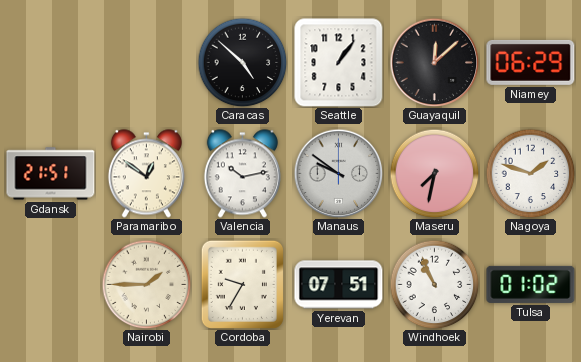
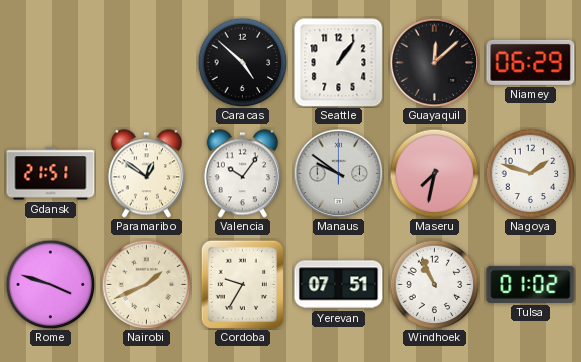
Valencia: 10:13 -> 10:06 (242, 174)
Rome: none -> 3:48 (50, 284)
Nairobi: 1:45 -> 1:41 (146, 284)
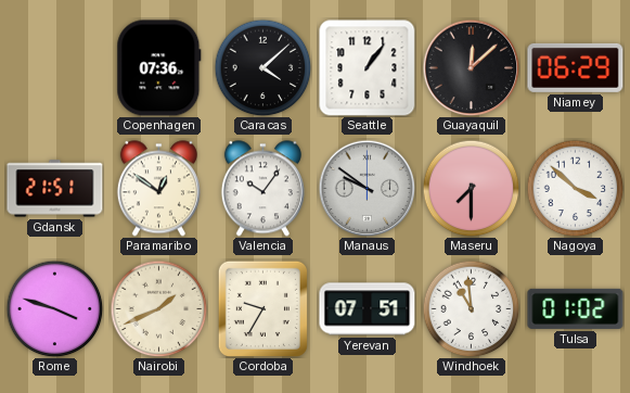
Copenhagen: none -> 07:36 (159, 68)
Caracas: 4:52 -> 4:08 (262, 67)
Maseru: 7:32 -> 7:30 (471, 188)
Nagoya: 1:48 -> 3:52 (575, 188)
Windhoek: 10:56 -> 10:59 (471, 308)
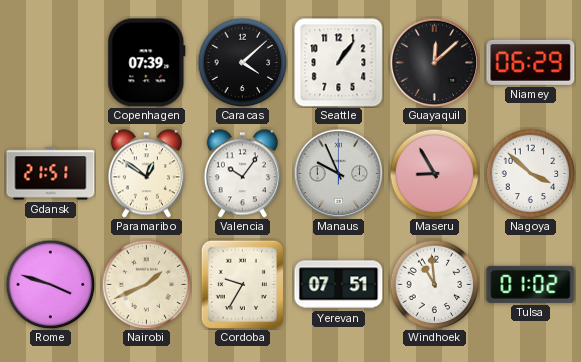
Copenhagen: 07:36 -> 07:39 (147, 63)
Manaus: 9:51 -> 9:56 (338, 173)
Maseru: 7:30 -> 8:55 (434, 173)
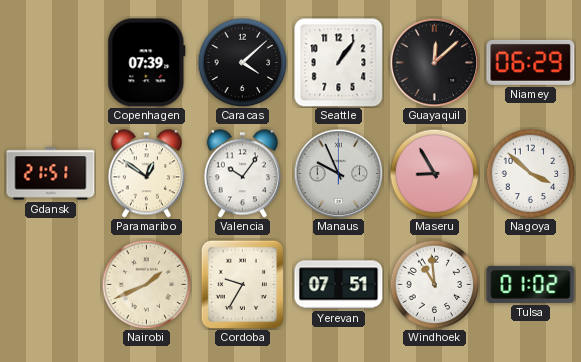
Rome: 3:48 -> none (50, 284)
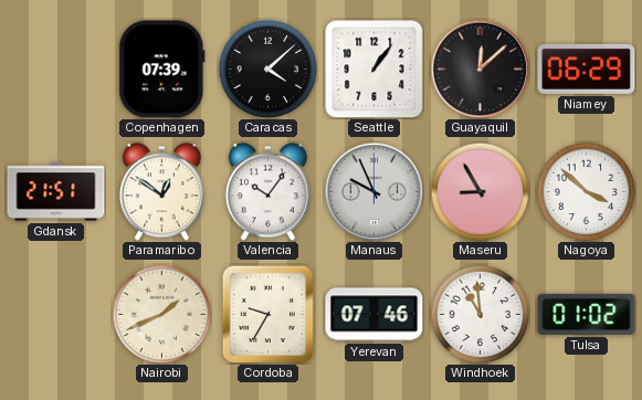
Yerevan: 07:51 -> 07:46 (375, 315)
